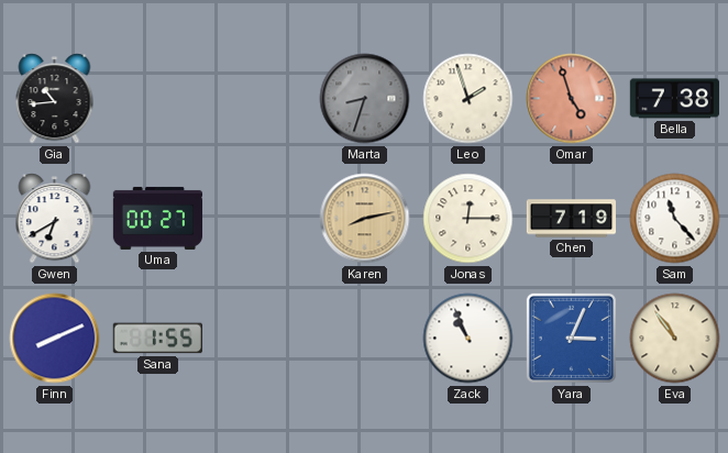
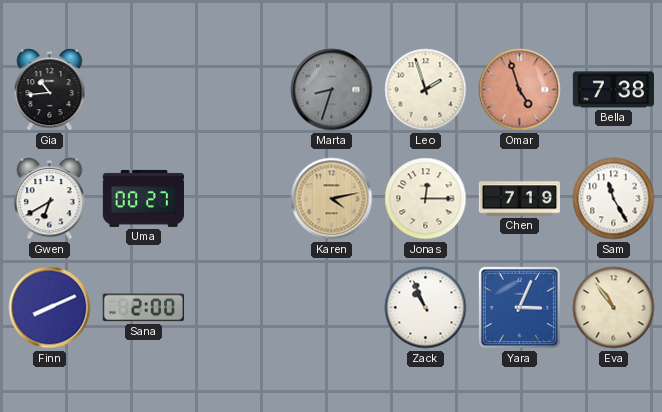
Karen: 8:13 -> 4:13 (332, 199)
Sam: 11:23 -> 11:25 (614, 199)
Sana: 1:55 -> 2:00 (143, 308)
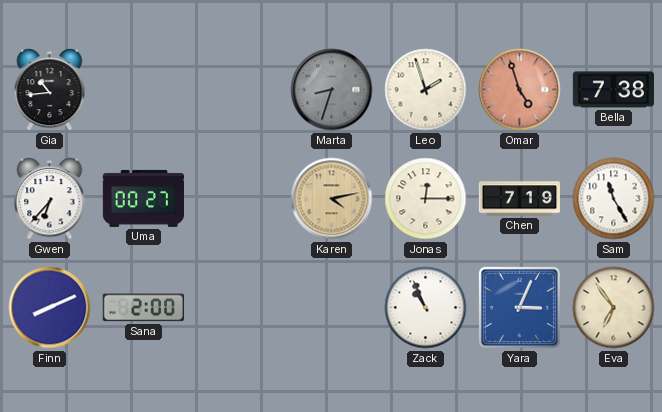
Gwen: 6:40 -> 6:37 (50, 199)
Eva: 10:54 -> 6:54 (614, 308)
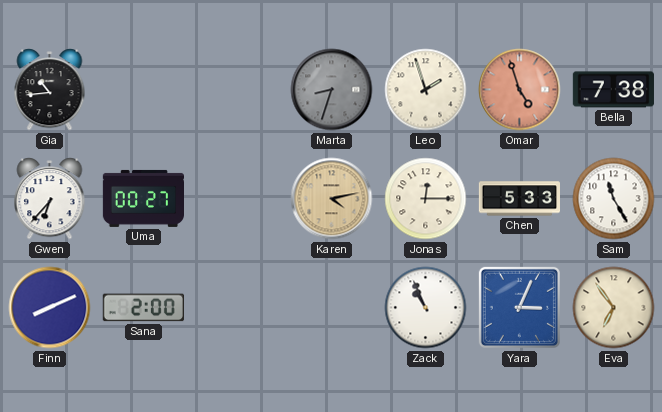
Chen: 7:19 -> 5:33 (519, 199)
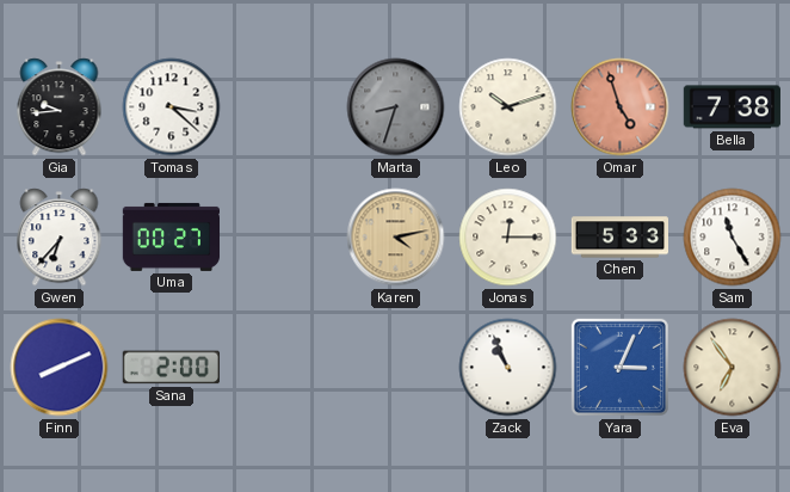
Gia: 10:44 -> 9:44 (60, 107)
Tomas: none -> 3:22 (172, 107)
Leo: 1:57 -> 10:12 (508, 107)
